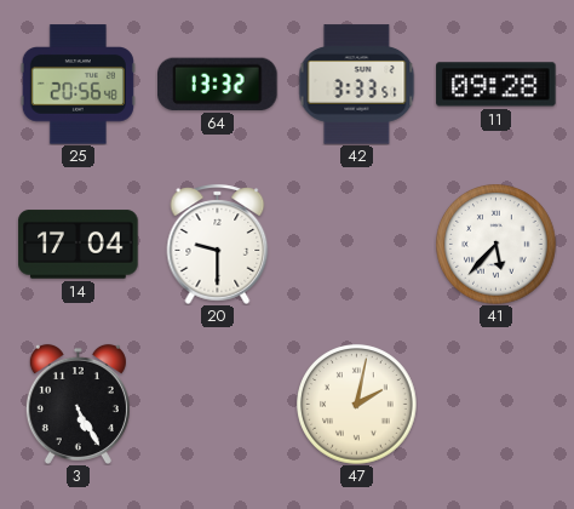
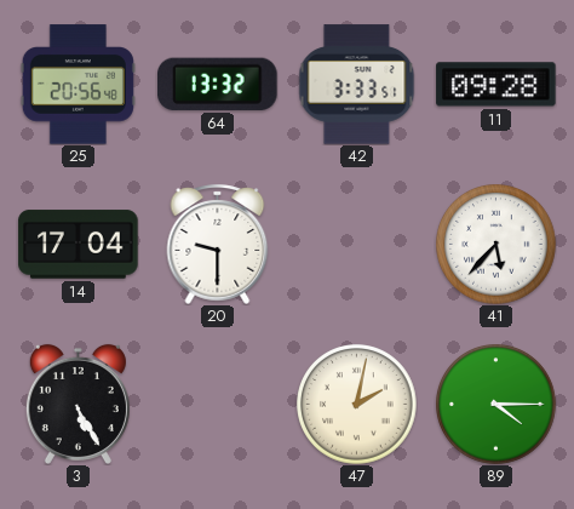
89: none -> 4:15 (496, 405)
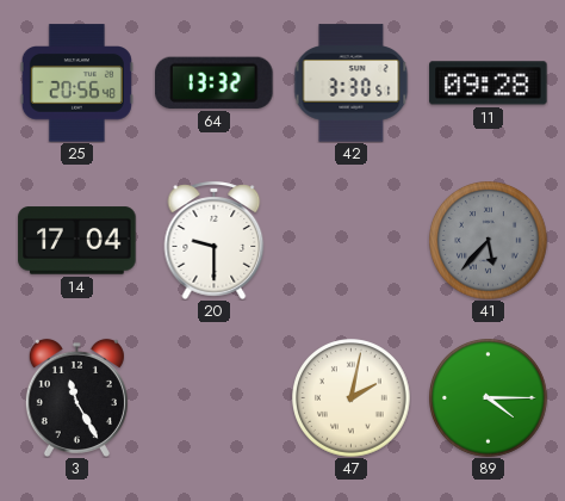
42: 3:33 -> 3:30 (352, 83)
41 dial: white -> grey (489, 241)
3: 5:25 -> 11:25 (76, 397)
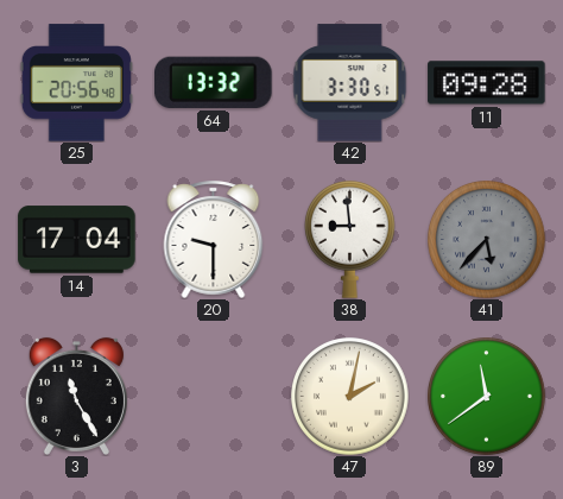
38: none -> 8:59 (350, 239)
89: 4:15 -> 11:39 (487, 397)
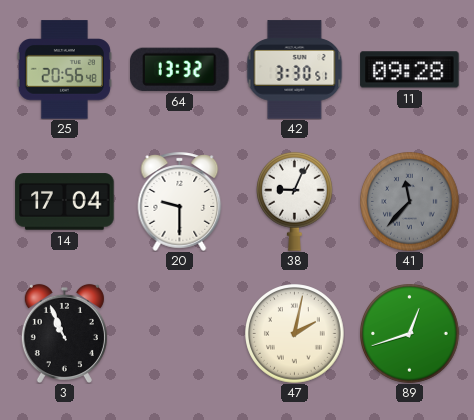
38: 8:59 -> 9:04 (295, 201)
41: 5:37 -> 11:37 (410, 202)
3: 11:25 -> 10:56 (64, 333)
89: 11:39 -> 12:42 (410, 334)
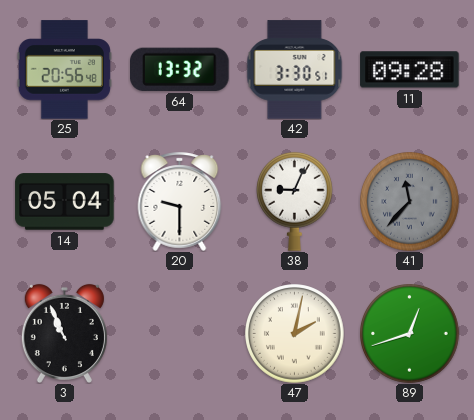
14: 17:04 -> 05:04 (65, 202)
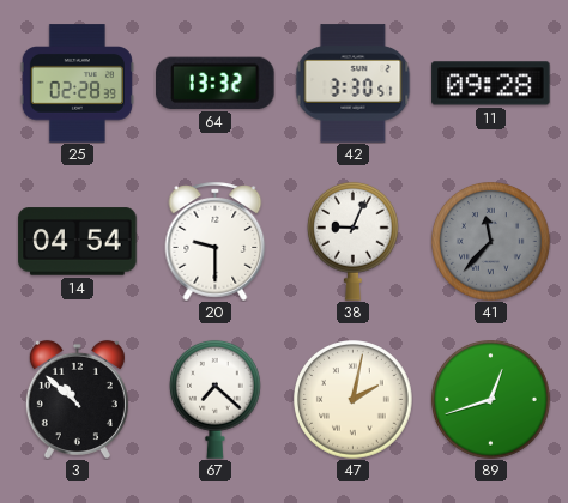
25: 20:56 -> 02:28 (77, 84)
14: 05:04 -> 04:54 (78, 242)
3: 10:56 -> 10:52 (77, 399)
67: none -> 7:22 (216, 399)
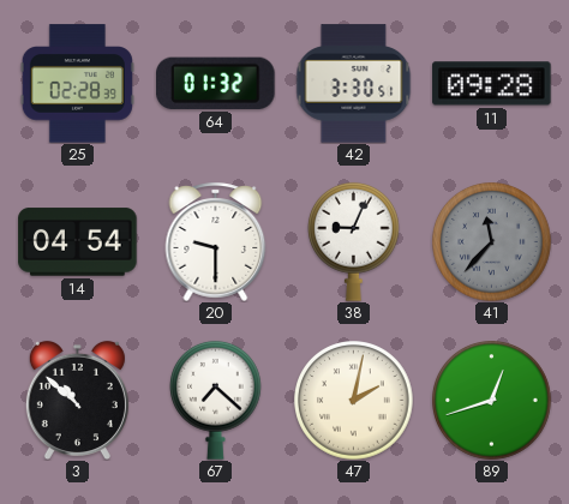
64: 13:32 -> 01:32 (216, 83)
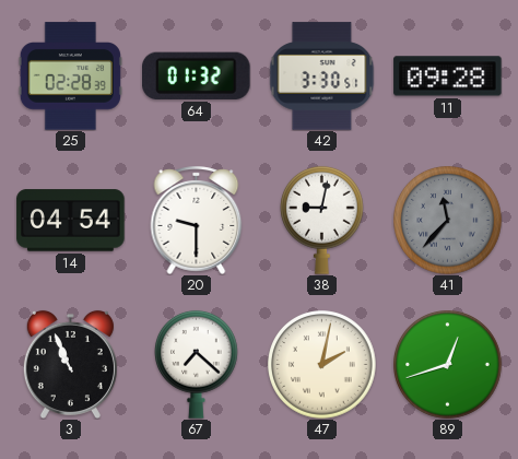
38: 9:04 -> 9:02 (322, 220)
3: 10:52 -> 10:56 (70, 364)
